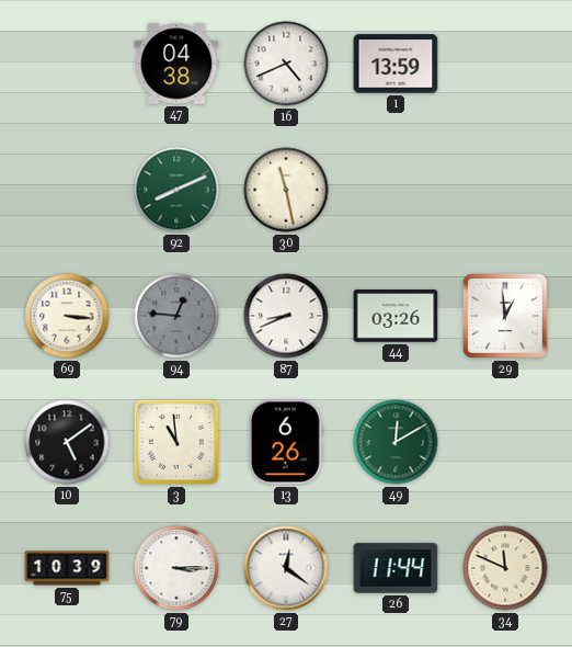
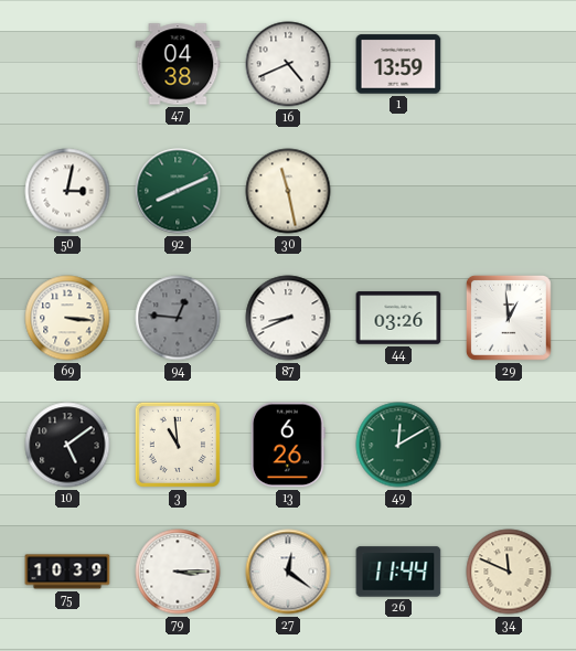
50: none -> 3:02 (67, 191)
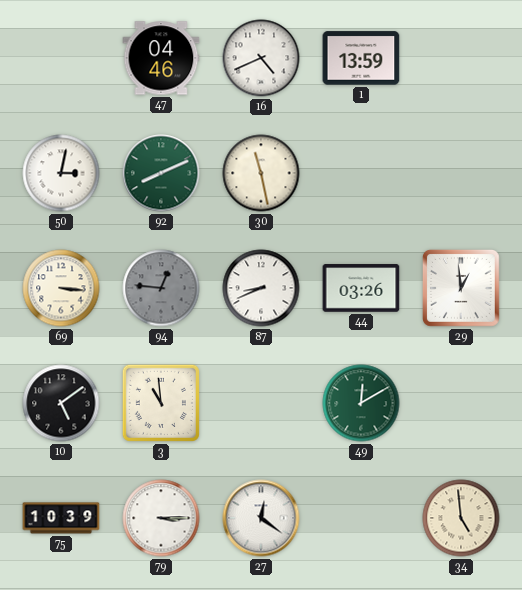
47: 04:38 -> 04:46 (161, 58)
13: 6:26 -> none (288, 445)
26: 11:44 -> none (398, 572)
34: 11:49 -> 4:59 (461, 518)
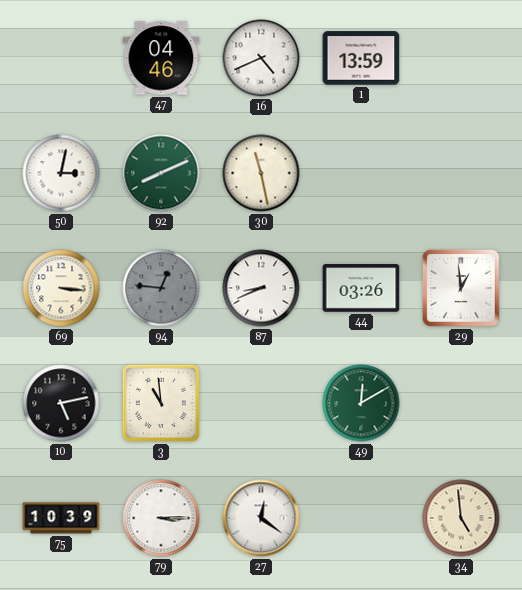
10: 5:09 -> 5:13 (61, 403)
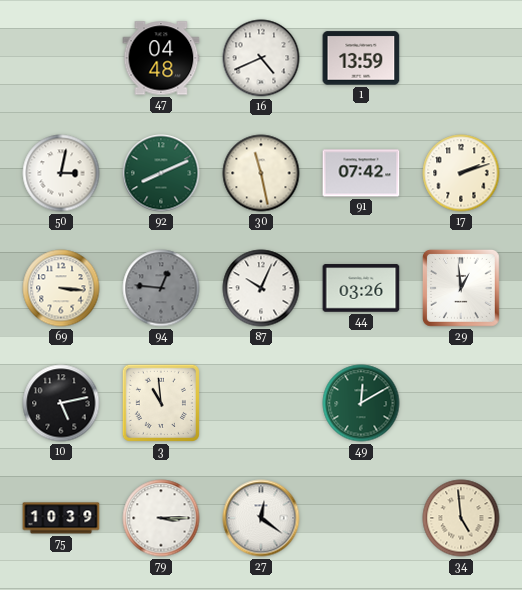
47: 04:46 -> 04:48 (161, 58)
91: none -> 07:42 (361, 173)
17: none -> 2:12 (461, 173)
87: 8:41 -> 10:04 (261, 288)
